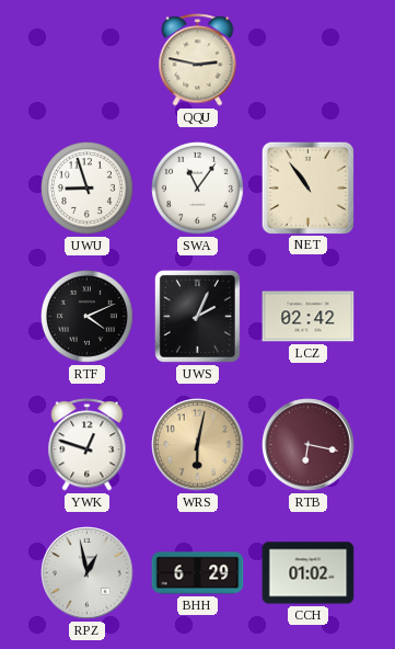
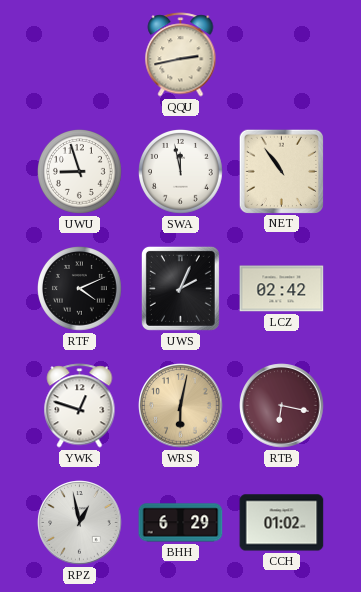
QQU: 2:47 -> 2:43 (181, 55)
SWA: 11:06 -> 11:58 (181, 172)
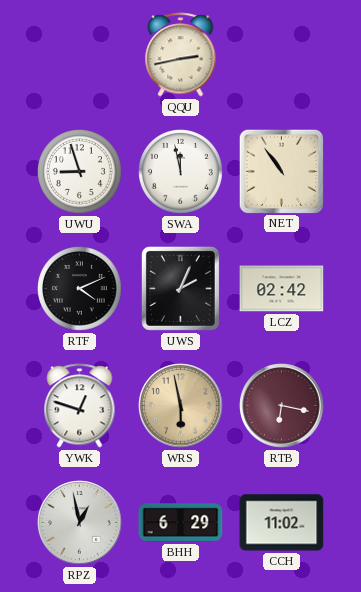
WRS: 6:02 -> 5:58 (181, 406)
CCH: 01:02 -> 11:02 (282, 523)
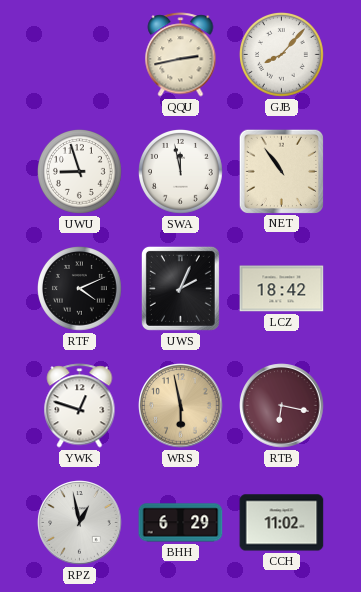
GJB: none -> 8:07 (282, 55)
LCZ: 02:42 -> 18:42 (282, 289)
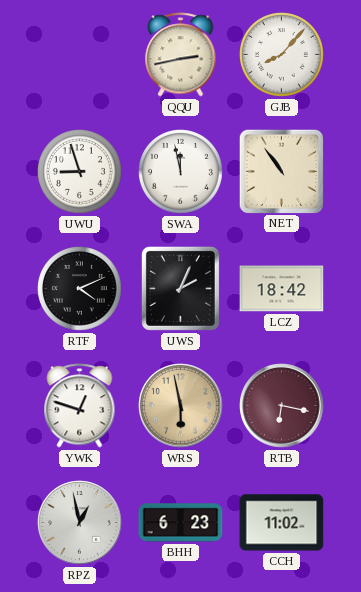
BHH: 6:29 -> 6:23 (181, 523)
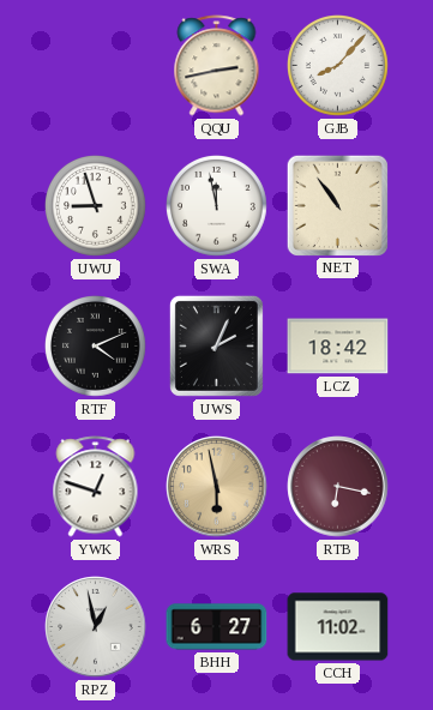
BHH: 6:23 -> 6:27 (217, 627)
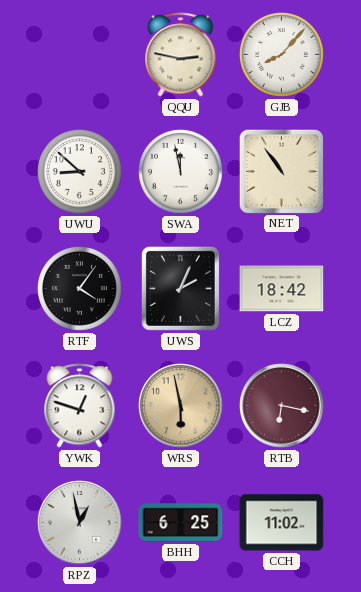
QQU: 2:43 -> 2:47 (181, 55)
UWU: 8:57 -> 8:52 (80, 172)
RTF: 4:11 -> 4:06 (80, 289)
BHH: 6:27 -> 6:25 (181, 523)
